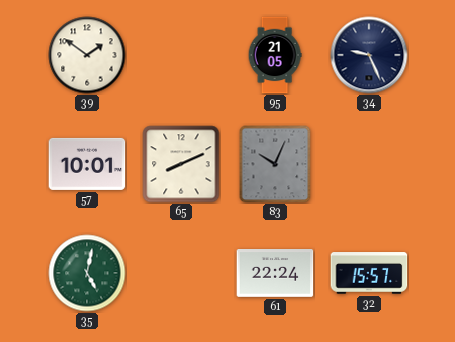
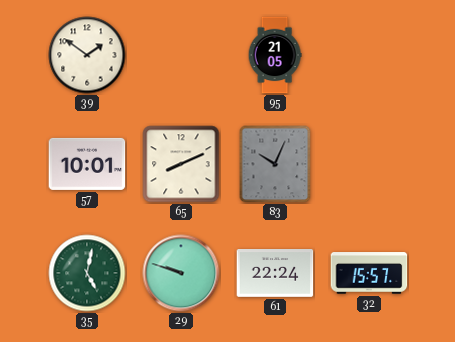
34: 9:26 -> none (369, 55)
29: none -> 9:48 (181, 273)
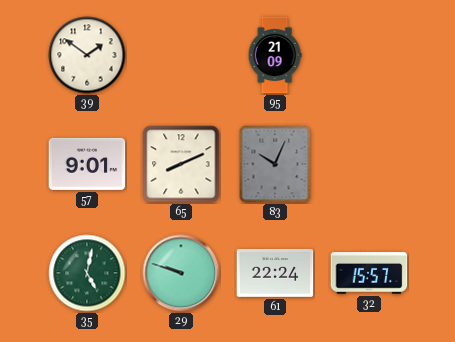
95: 21:05 -> 21:09 (275, 55)
57: 10:01 -> 9:01 (87, 164)
